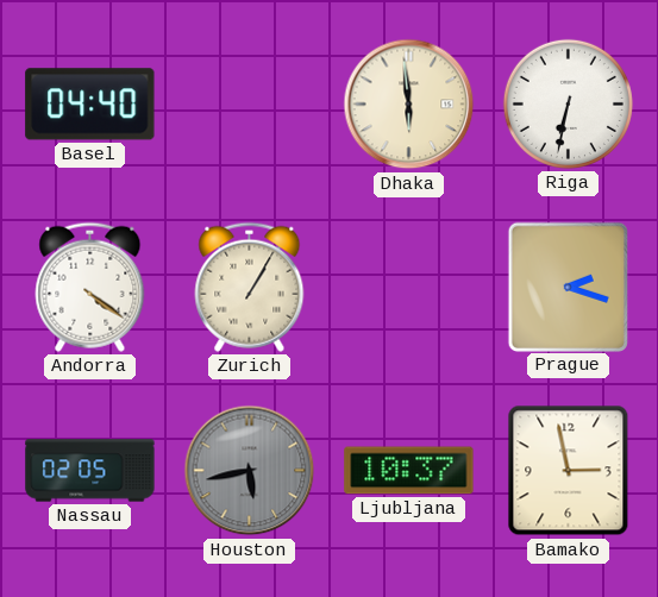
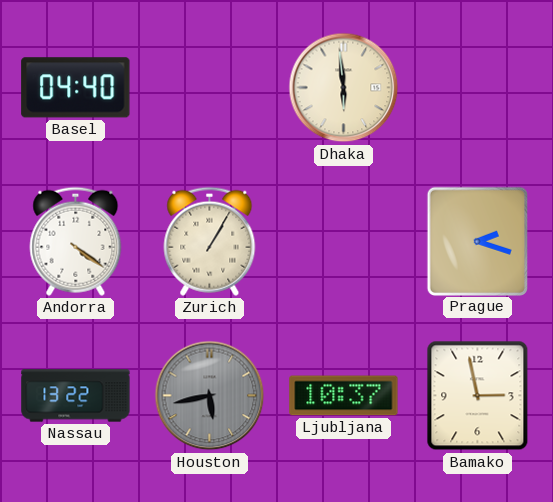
Riga: 6:32 -> none (568, 103)
Nassau: 02:05 -> 13:22 (76, 396)
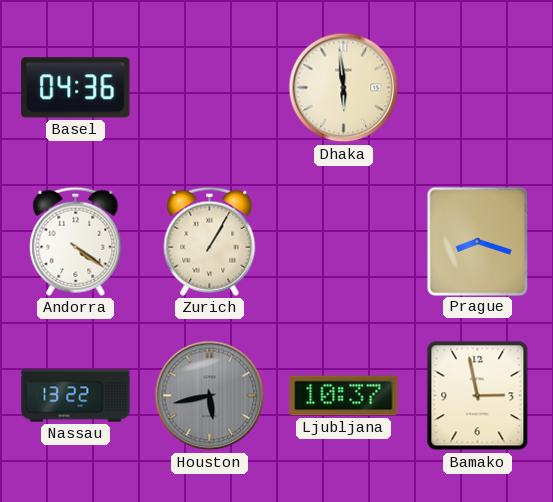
Basel: 04:40 -> 04:36 (76, 88)
Prague: 2:18 -> 8:18 (477, 241)
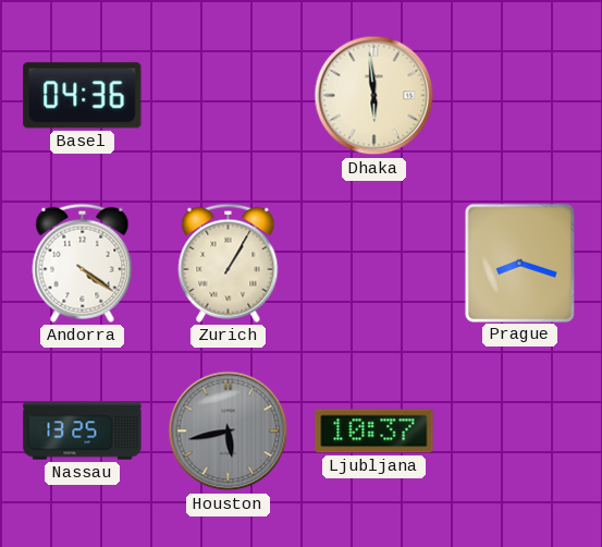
Nassau: 13:22 -> 13:25 (83, 431)
Bamako: 2:58 -> none (478, 396)
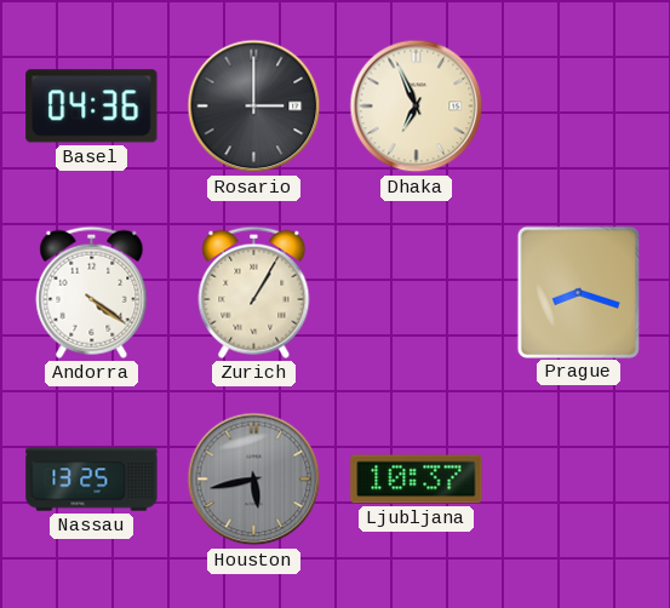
Rosario: none -> 3:00 (254, 107)
Dhaka: 5:59 -> 6:56 (417, 107)
